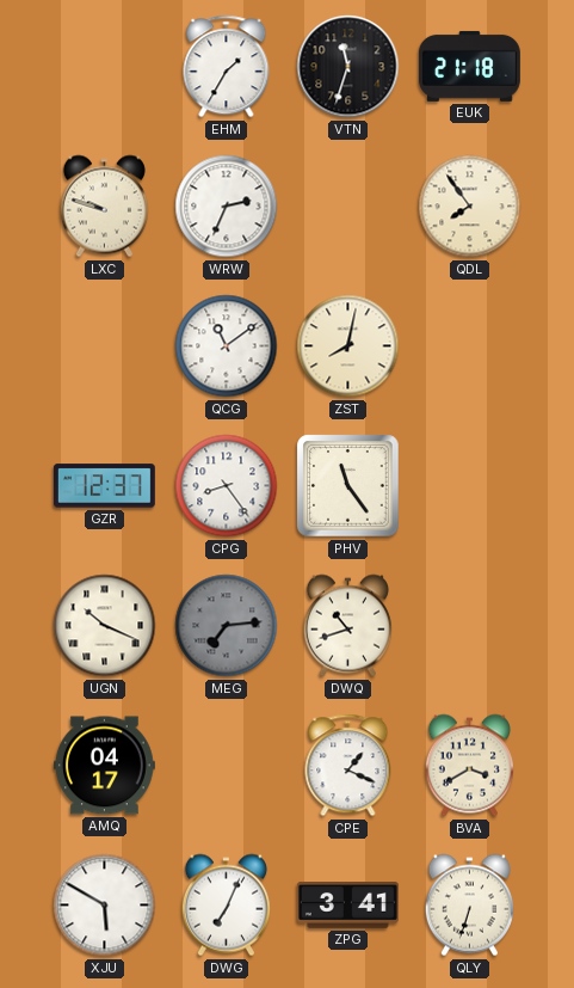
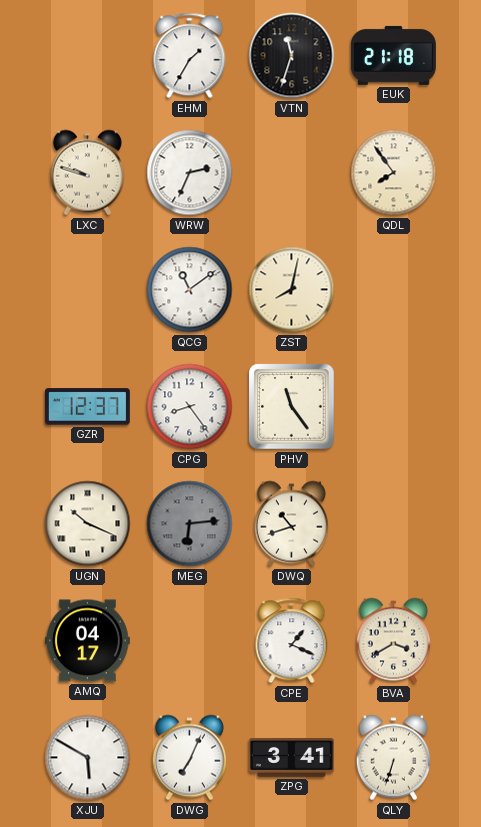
MEG: 7:14 -> 6:14 (190, 524)
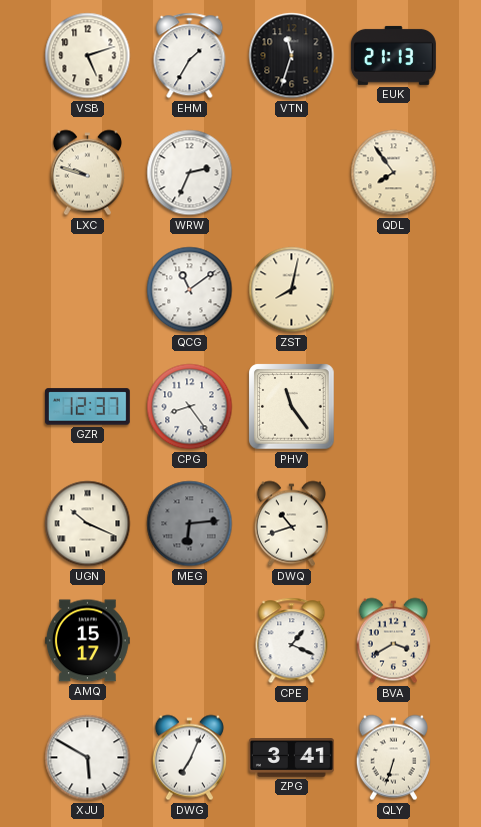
VSB: none -> 5:12 (88, 56)
EUK: 21:18 -> 21:13 (393, 55)
AMQ: 04:17 -> 15:17 (87, 641)
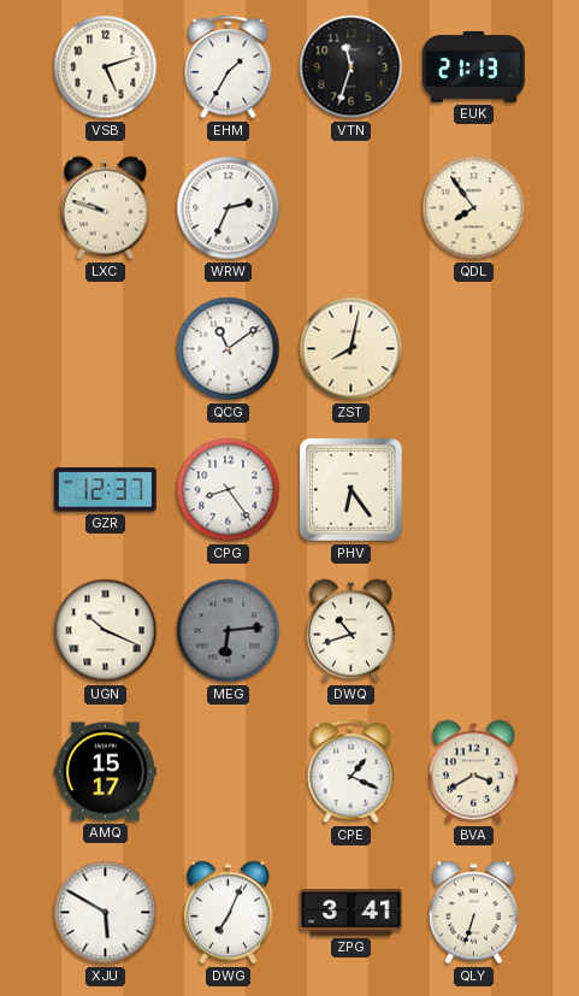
PHV: 11:24 -> 6:24 (351, 490)
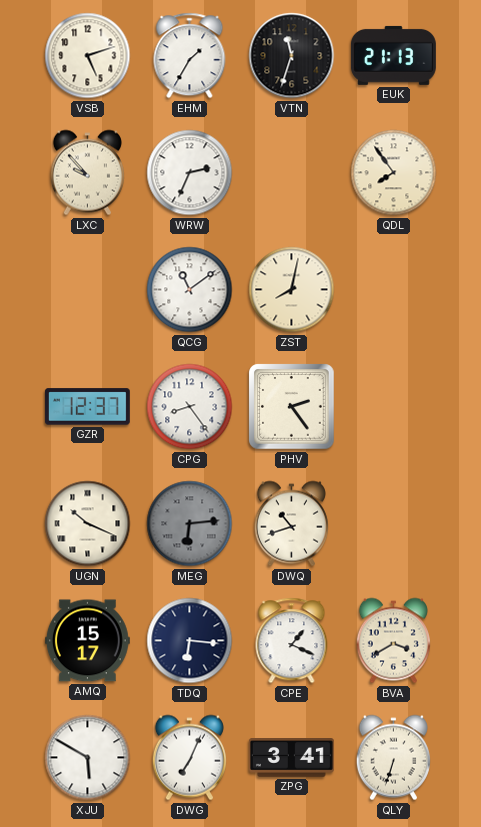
LXC: 9:48 -> 9:53 (87, 173)
PHV: 6:24 -> 2:24 (292, 407)
TDQ: none -> 6:16 (190, 641)
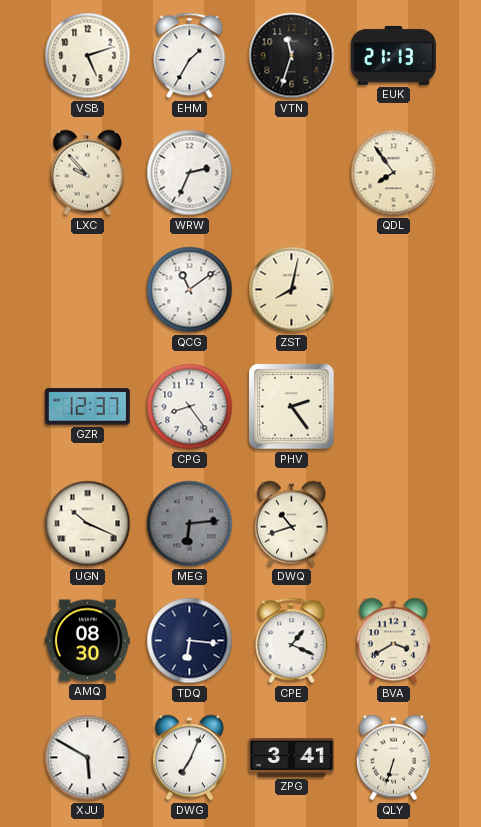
AMQ: 15:17 -> 08:30 (87, 641)
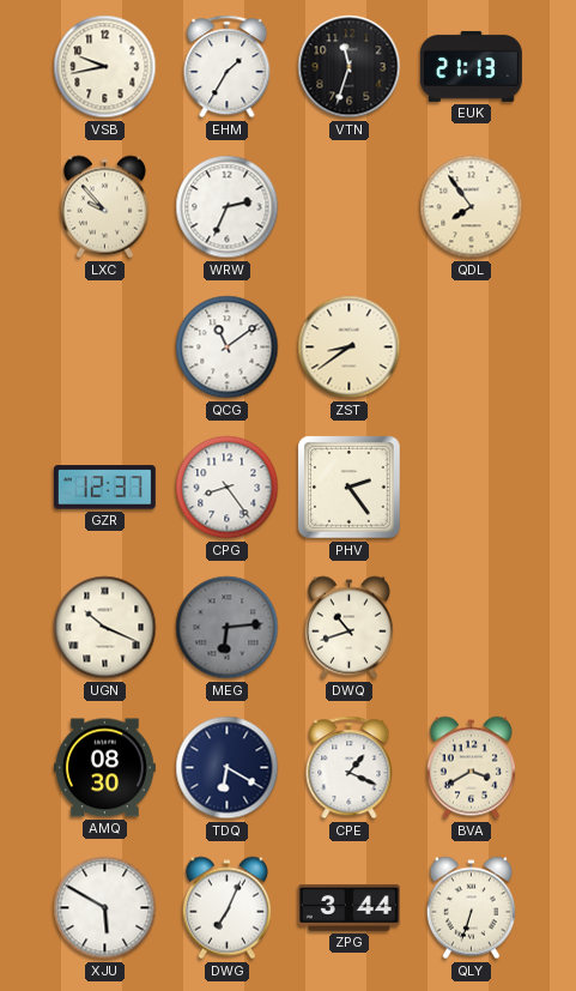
VSB: 5:12 -> 9:43 (105, 67)
ZST: 8:02 -> 8:39 (350, 348)
TDQ: 6:16 -> 6:20 (228, 768)
ZPG: 3:41 -> 3:44 (348, 908)
